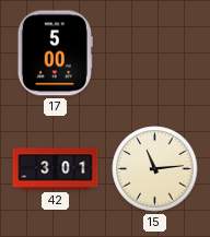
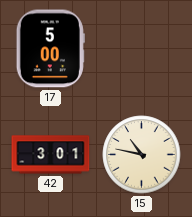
15: 11:14 -> 10:47 (142, 155)
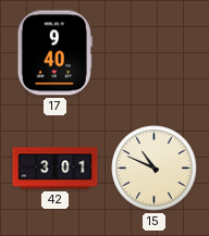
17: 5:00 -> 9:40 (54, 53)
15: 10:47 -> 10:49 (155, 169)
